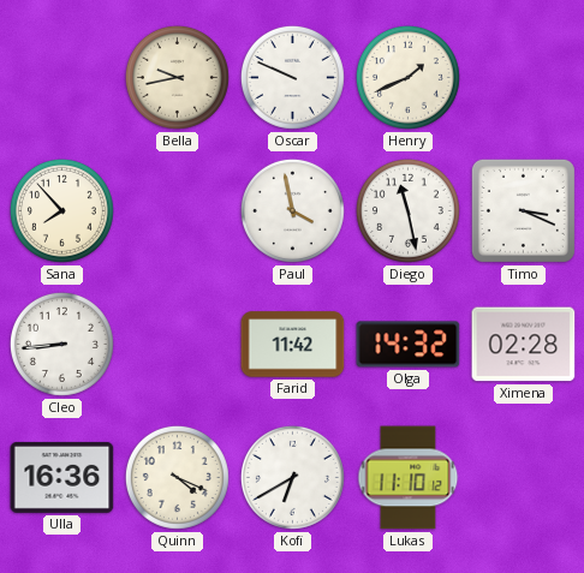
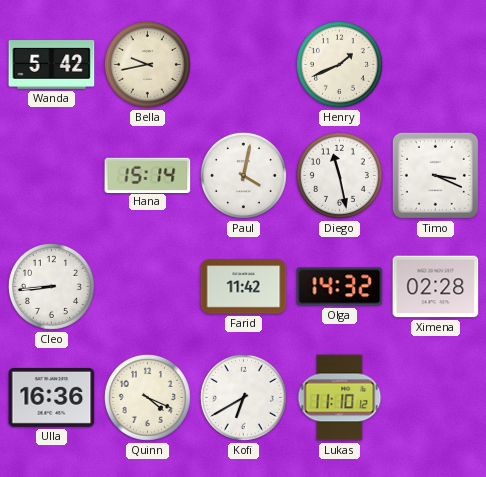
Wanda: none -> 5:42 (52, 65)
Oscar: 9:49 -> none (292, 77)
Sana: 7:53 -> none (61, 210)
Hana: none -> 15:14 (148, 175)
Paul: 3:58 -> 4:02 (243, 175)
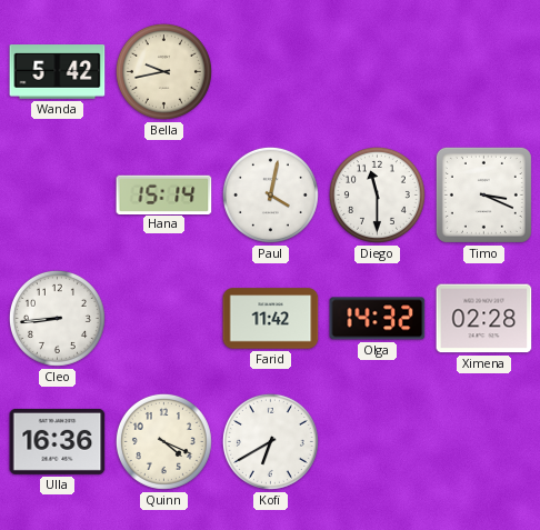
Henry: 1:41 -> none (339, 64)
Diego: 11:28 -> 11:30 (377, 194)
Lukas: 11:10 -> none (340, 398)
